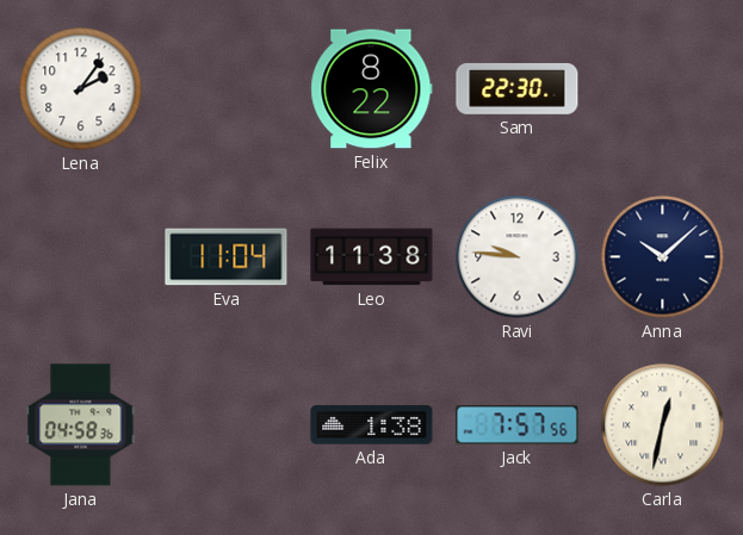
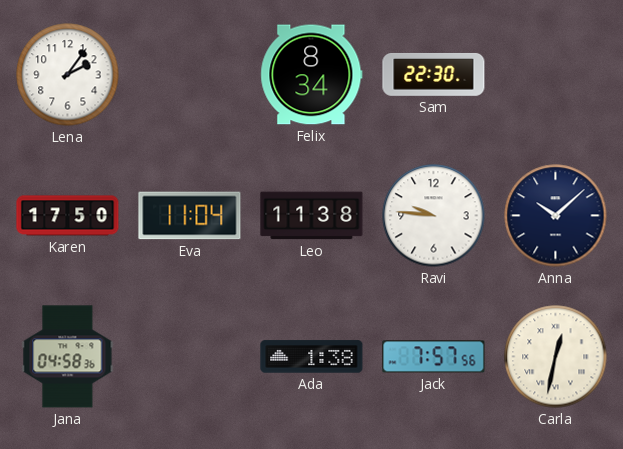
Felix: 8:22 -> 8:34 (312, 75)
Karen: none -> 17:50 (68, 216)
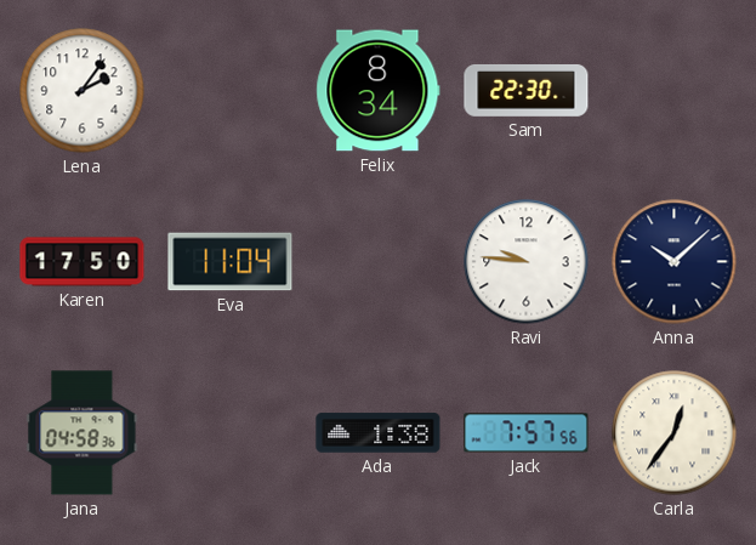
Leo: 11:38 -> none (312, 216)
Carla: 12:32 -> 12:36 (675, 433)
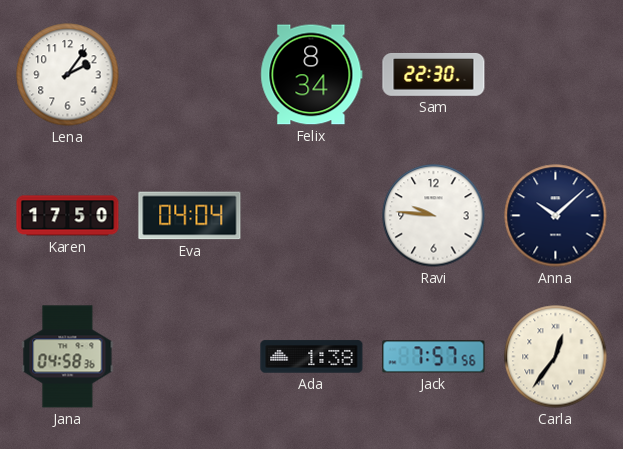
Eva: 11:04 -> 04:04 (190, 216)
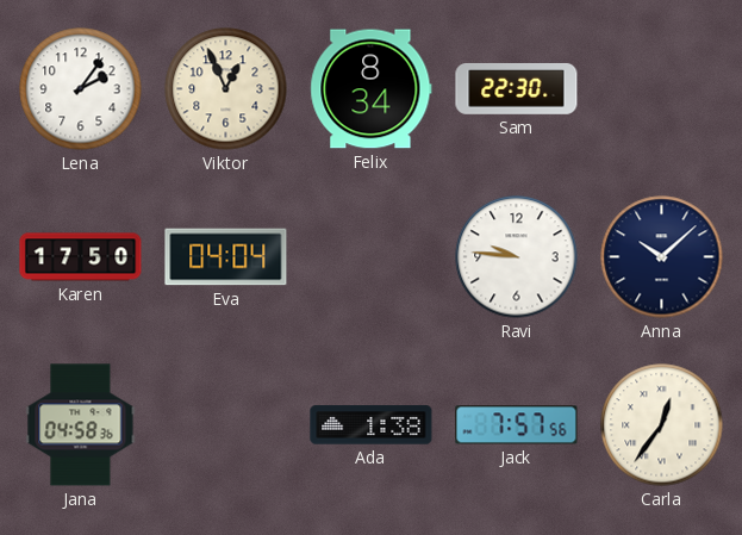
Viktor: none -> 12:56 (226, 89)
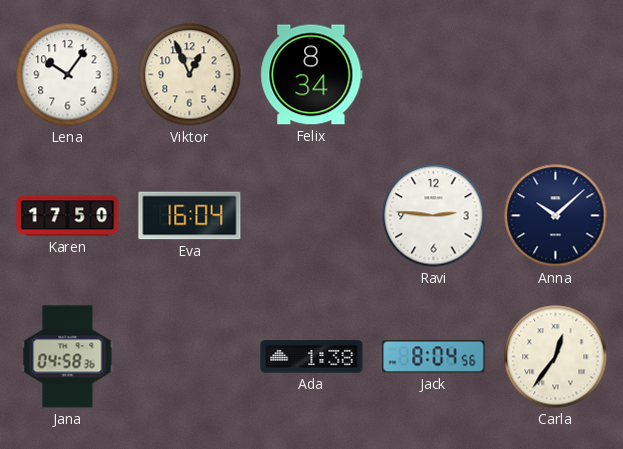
Lena: 2:06 -> 10:06 (68, 75)
Sam: 22:30 -> none (517, 88)
Eva: 04:04 -> 16:04 (190, 216)
Ravi: 9:46 -> 2:46 (434, 216)
Jack: 7:57 -> 8:04 (434, 357)
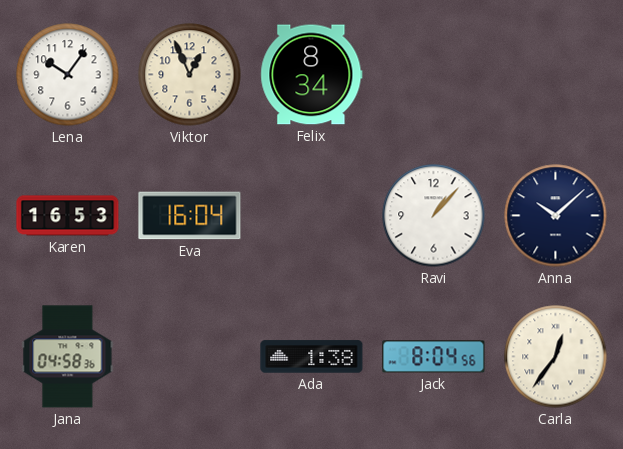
Karen: 17:50 -> 16:53 (68, 216)
Ravi: 2:46 -> 1:07 (434, 216)
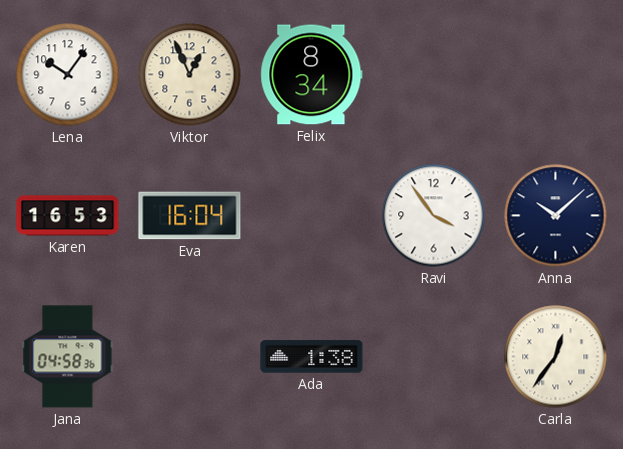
Ravi: 1:07 -> 3:54 (434, 216)
Jack: 8:04 -> none (434, 357)
